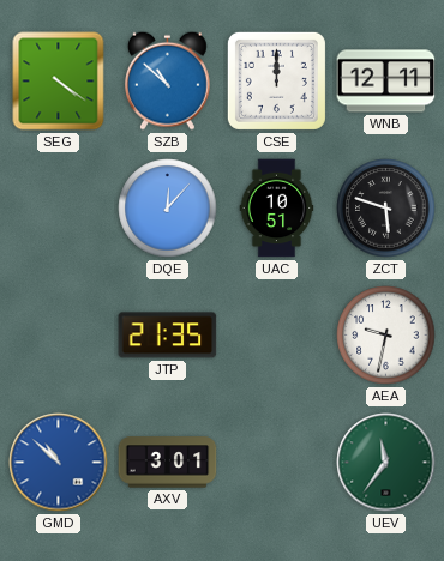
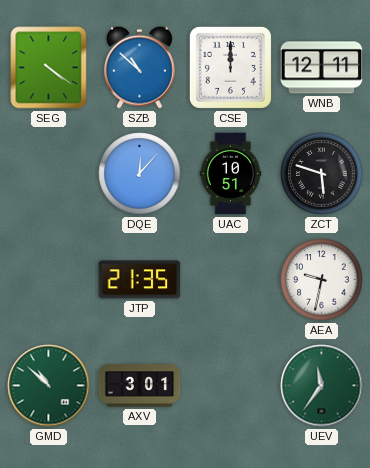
GMD dial: blue -> green (49, 386)
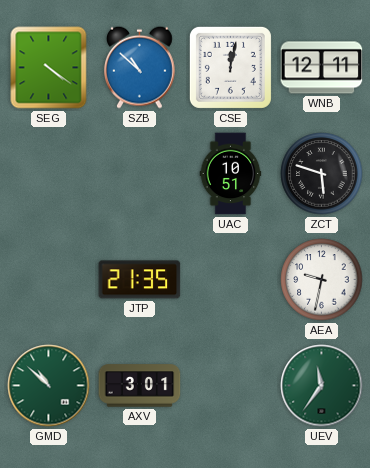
CSE: 12:00 -> 12:02 (230, 67)
DQE: 12:07 -> none (140, 174)
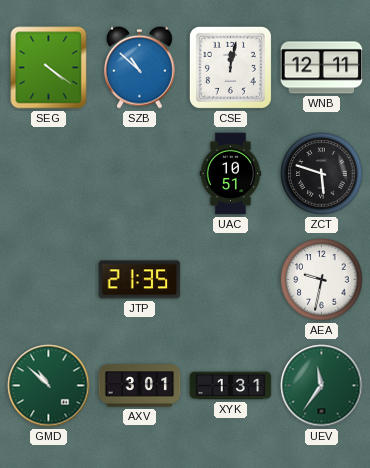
XYK: none -> 1:31 (231, 386)
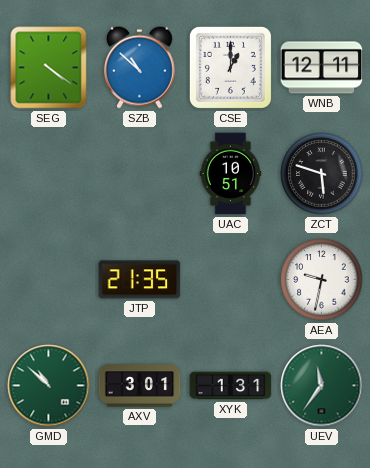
CSE: 12:02 -> 1:00 (230, 67)
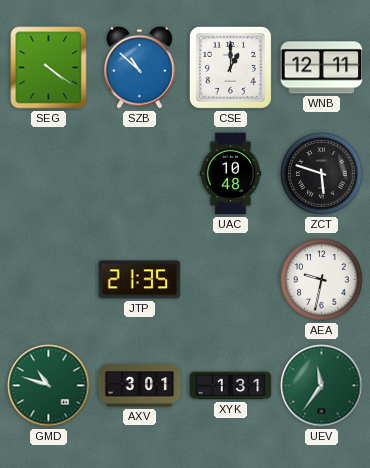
UAC: 10:51 -> 10:48 (231, 174)
GMD: 10:52 -> 10:48 (49, 386)
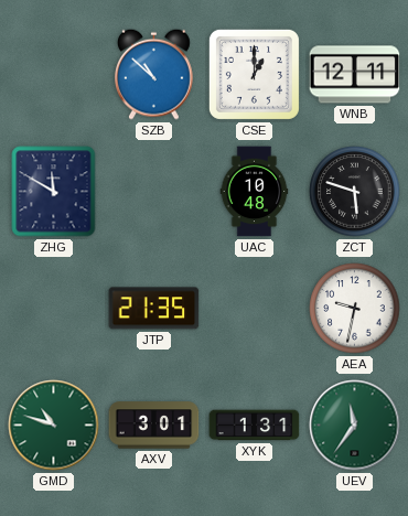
SEG: 4:21 -> none (49, 68)
ZHG: none -> 11:50 (54, 192)
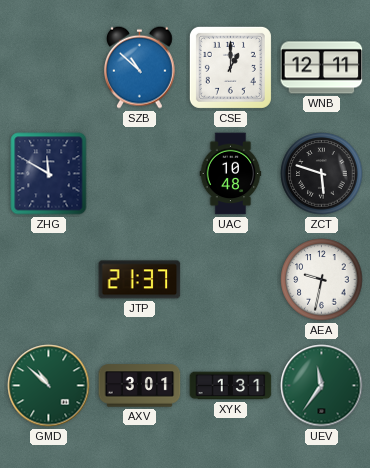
JTP: 21:35 -> 21:37 (140, 280)
GMD: 10:48 -> 10:52 (49, 386)
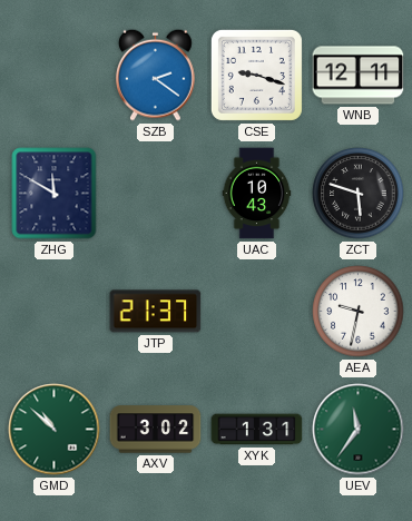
SZB: 10:52 -> 2:21 (156, 75)
CSE: 1:00 -> 9:18 (256, 75)
UAC: 10:48 -> 10:43 (257, 194)
AXV: 3:01 -> 3:02 (156, 430)
